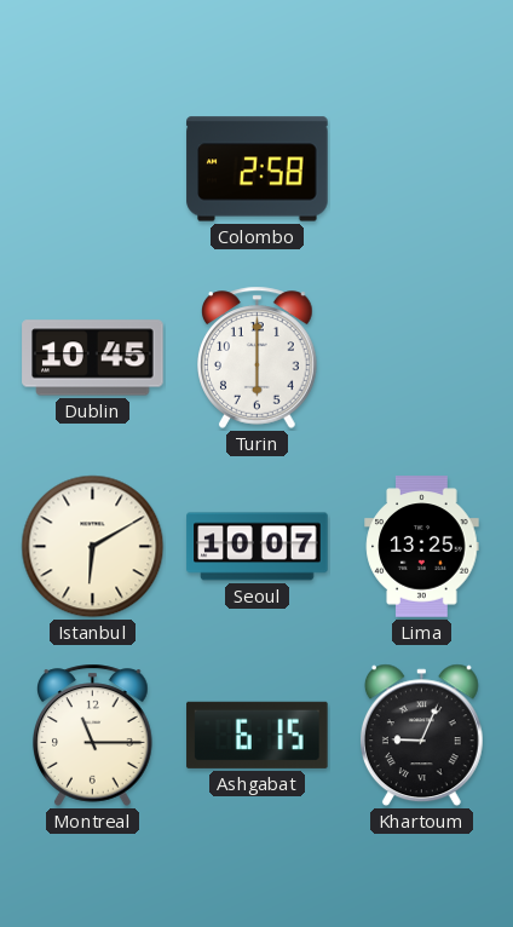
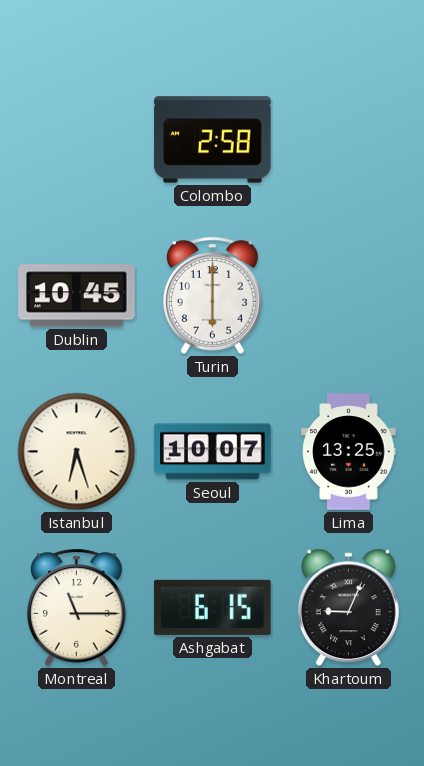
Istanbul: 6:10 -> 6:27 (77, 452)
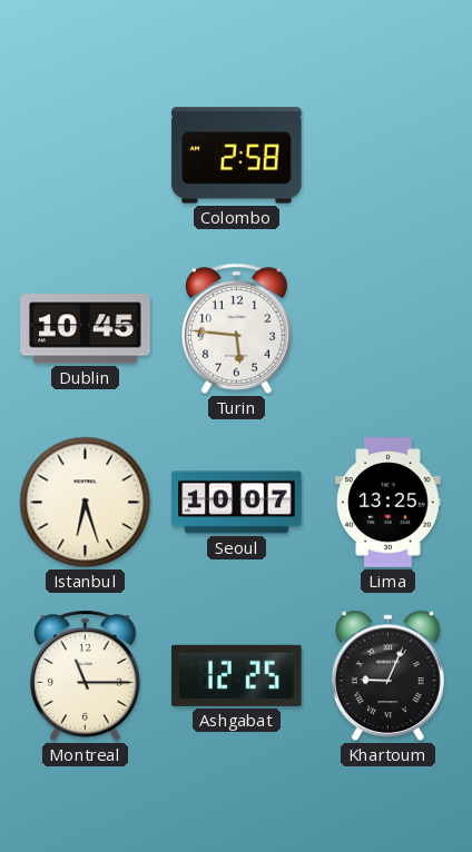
Turin: 6:00 -> 5:46 (237, 328)
Ashgabat: 6:15 -> 12:25 (237, 675)
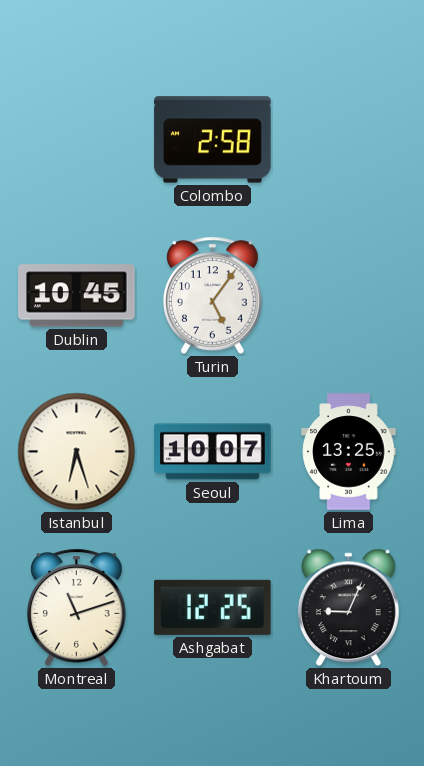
Turin: 5:46 -> 5:06 (213, 295)
Montreal: 11:15 -> 11:12 (77, 607)
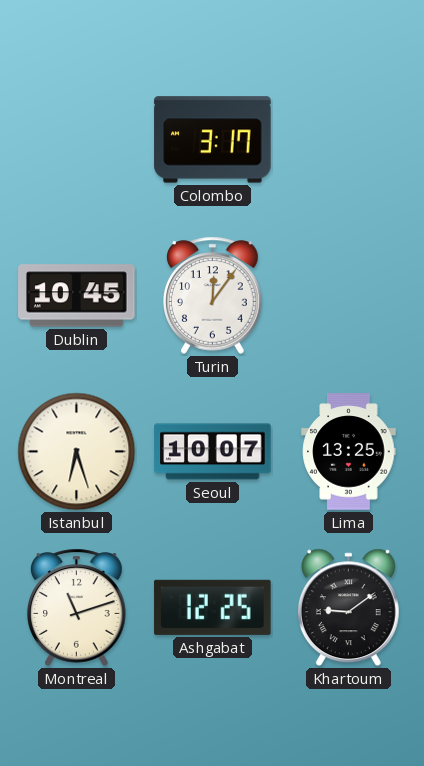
Colombo: 2:58 -> 3:17 (213, 140)
Turin: 5:06 -> 12:06 (213, 295)
Khartoum: 9:04 -> 9:09 (348, 608)
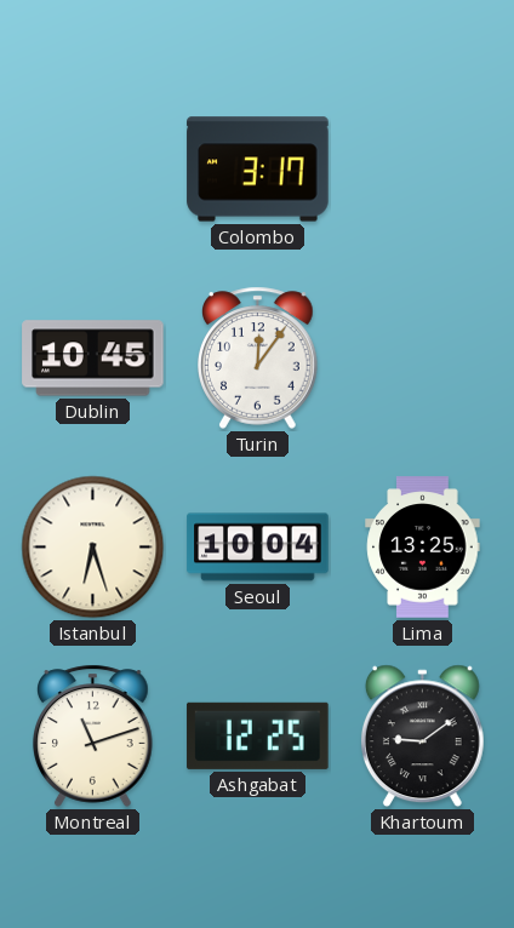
Seoul: 10:07 -> 10:04 (258, 548)
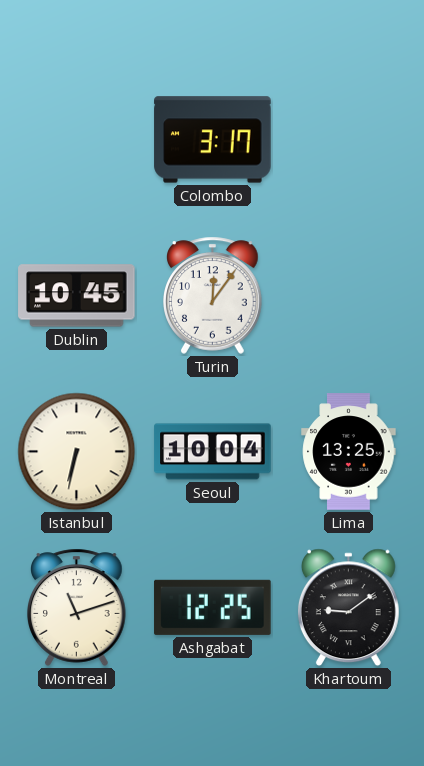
Istanbul: 6:27 -> 6:32 (77, 452)
